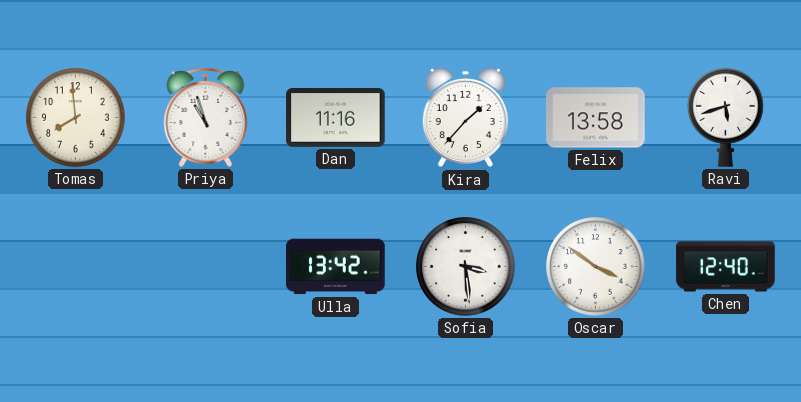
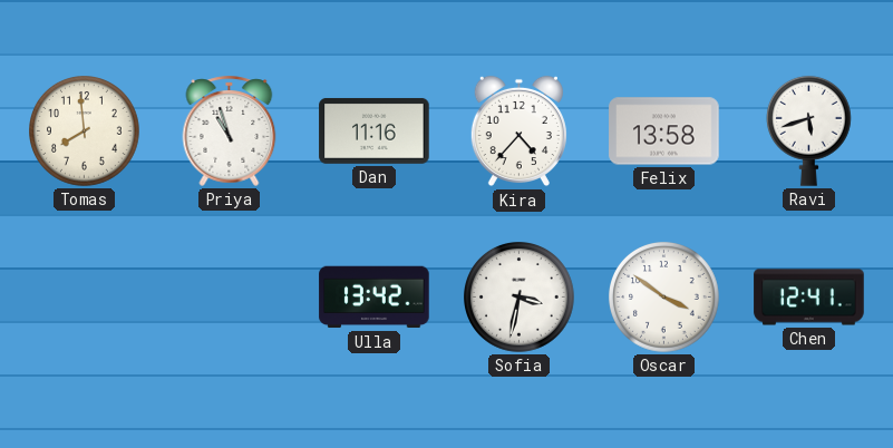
Kira: 1:37 -> 4:37 (518, 132)
Sofia: 3:29 -> 3:32 (520, 298)
Chen: 12:40 -> 12:41 (809, 298)
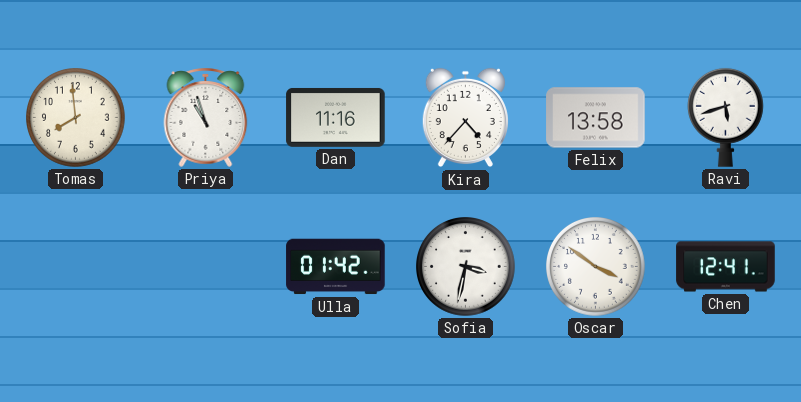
Ulla: 13:42 -> 01:42 (336, 267)
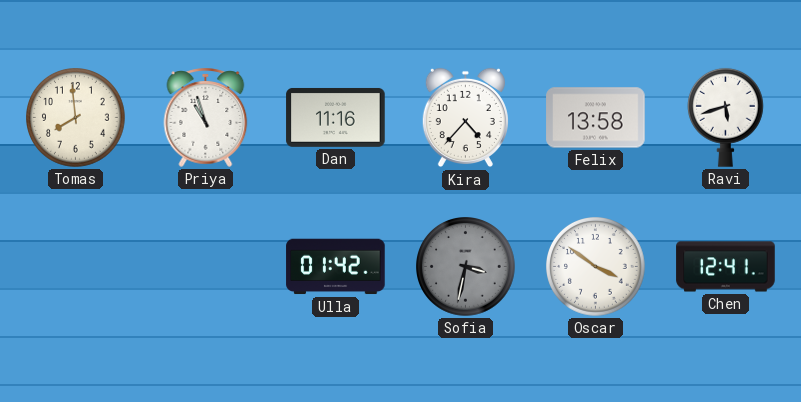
Sofia dial: white -> grey (466, 267)
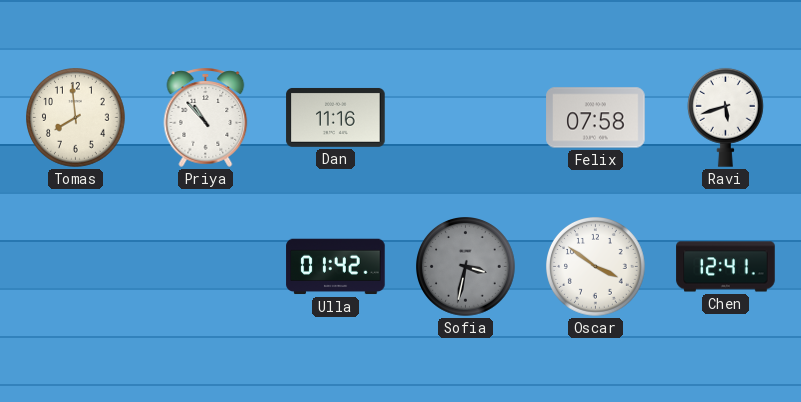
Priya: 10:57 -> 10:53 (206, 117)
Kira: 4:37 -> none (465, 118)
Felix: 13:58 -> 07:58 (596, 118)
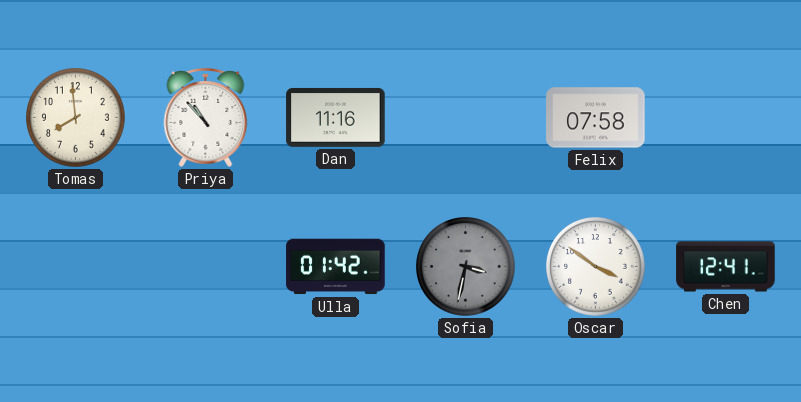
Ravi: 5:42 -> none (725, 117)
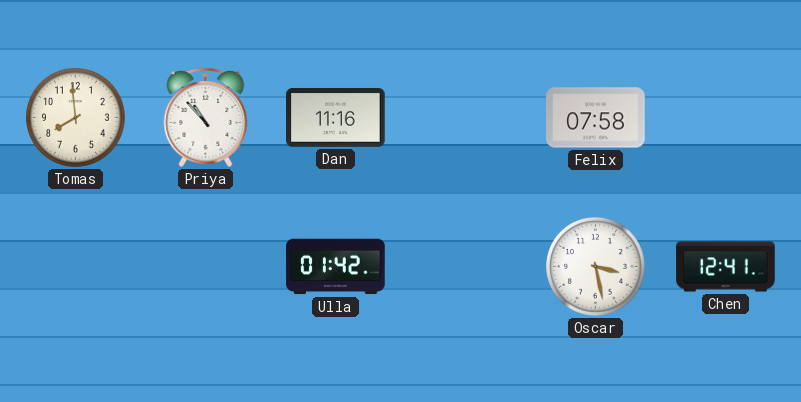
Sofia: 3:32 -> none (466, 267)
Oscar: 3:51 -> 3:28 (596, 267)
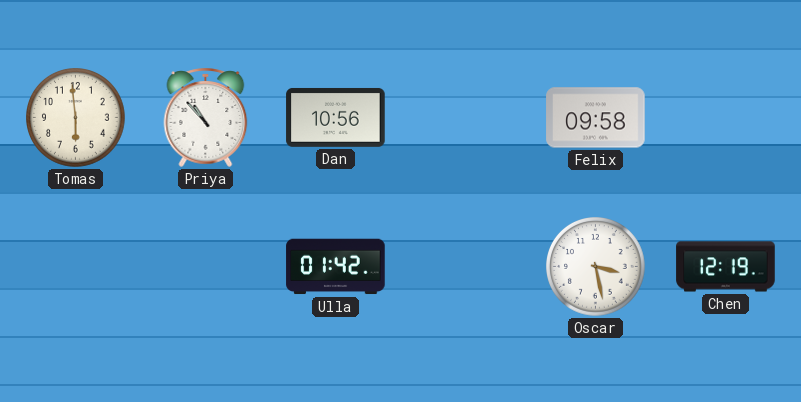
Tomas: 7:59 -> 5:59 (76, 118)
Dan: 11:16 -> 10:56 (336, 117)
Felix: 07:58 -> 09:58 (596, 118)
Chen: 12:41 -> 12:19 (726, 267)
